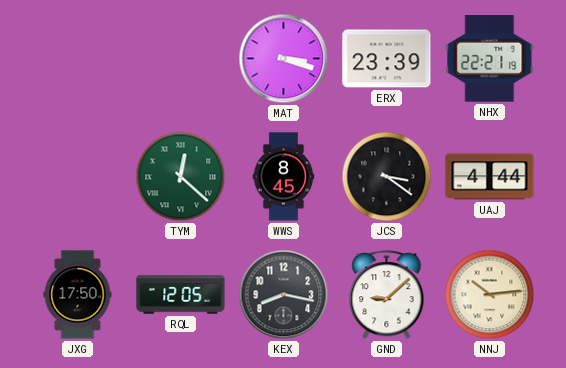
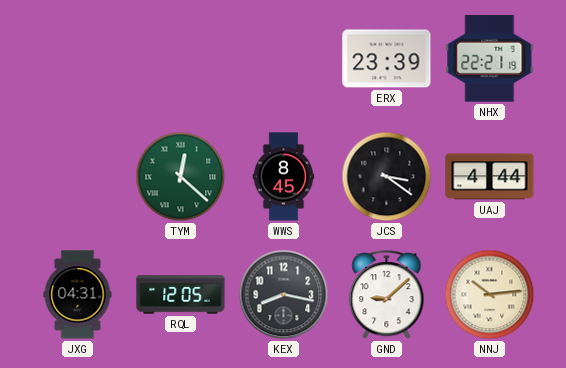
MAT: 3:18 -> none (284, 59)
JXG: 17:50 -> 04:31 (78, 295)
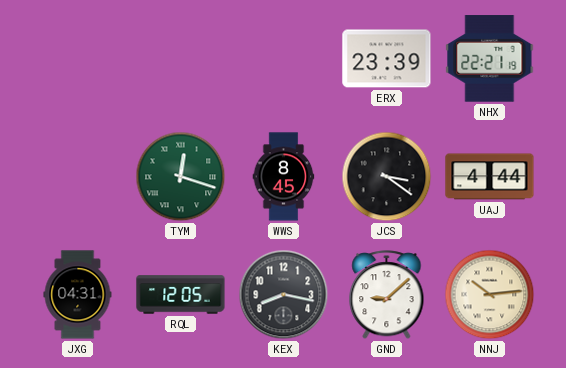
TYM: 12:22 -> 12:18 (181, 177)
